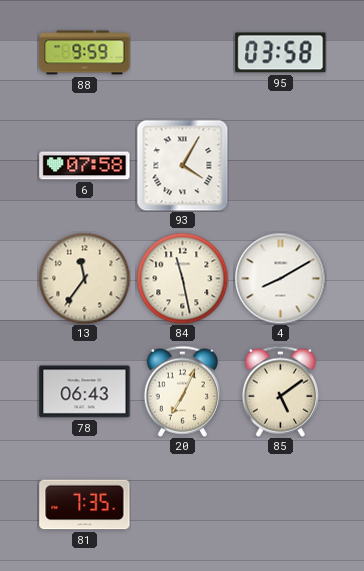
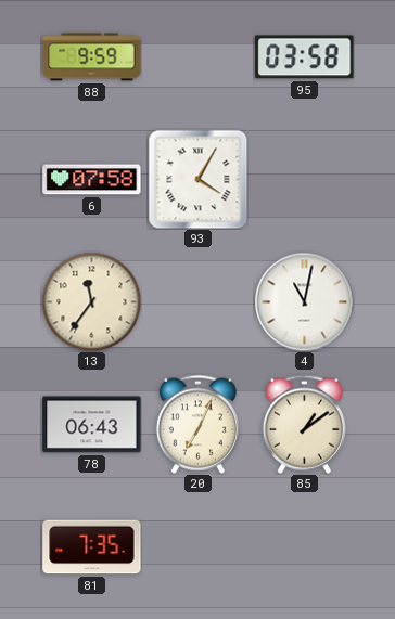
84: 11:28 -> none (182, 278)
4: 8:10 -> 11:02 (304, 301)
85: 5:09 -> 1:09 (304, 424)
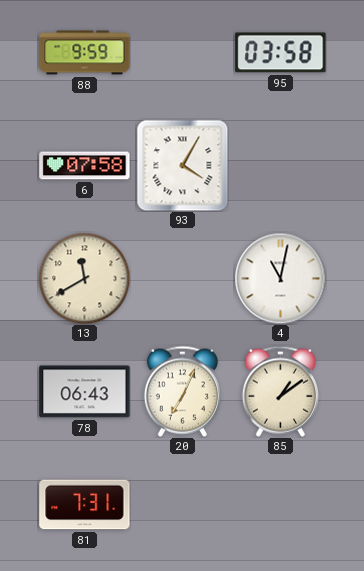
13: 11:36 -> 11:40 (84, 278)
81: 7:35 -> 7:31 (85, 505)
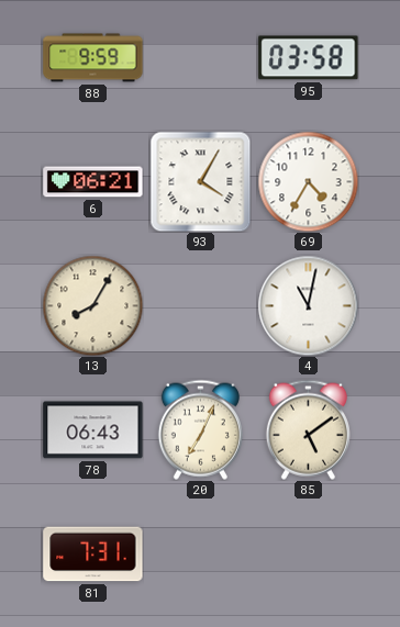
6: 07:58 -> 06:21 (93, 182)
69: none -> 4:35 (308, 181)
13: 11:40 -> 8:05 (92, 305)
85: 1:09 -> 5:09 (308, 429)
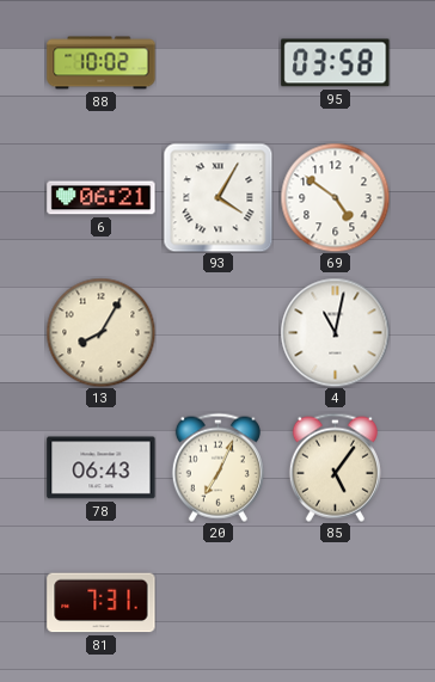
88: 9:59 -> 10:02 (102, 63)
69: 4:35 -> 4:51 (335, 197)
85: 5:09 -> 5:06 (335, 467)
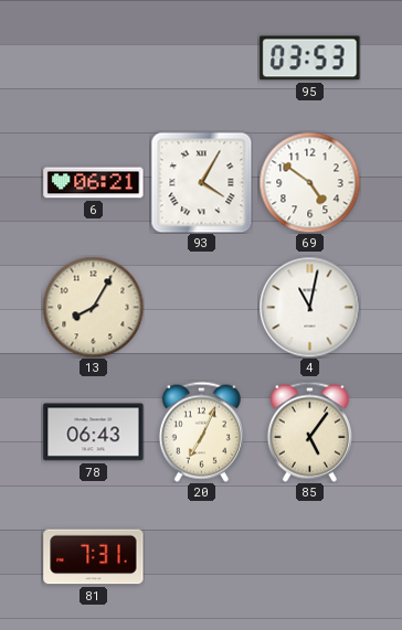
88: 10:02 -> none (102, 63)
95: 03:58 -> 03:53 (310, 58)
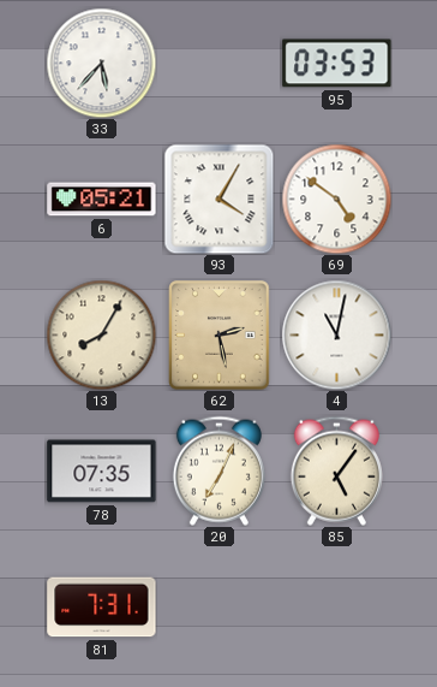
33: none -> 5:37 (101, 63)
6: 06:21 -> 05:21 (102, 200)
62: none -> 2:28 (220, 336)
78: 06:43 -> 07:35 (102, 472)
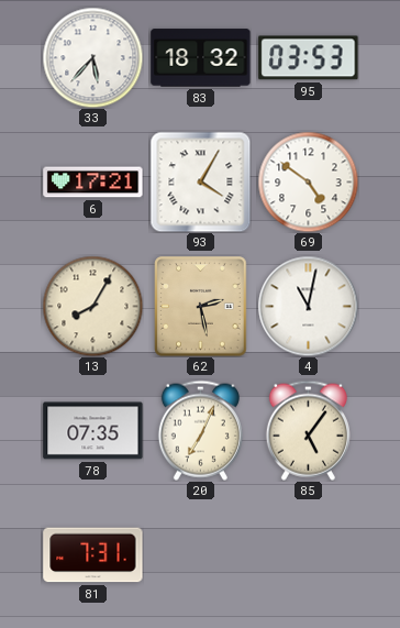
83: none -> 18:32 (201, 58)
6: 05:21 -> 17:21 (93, 183)
